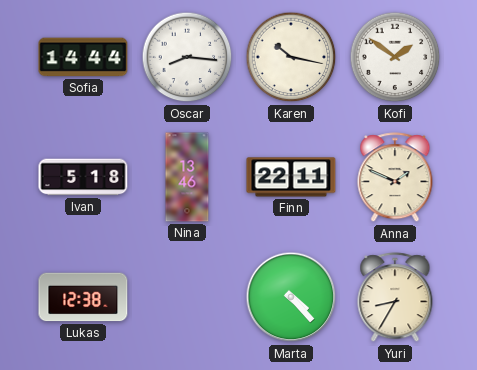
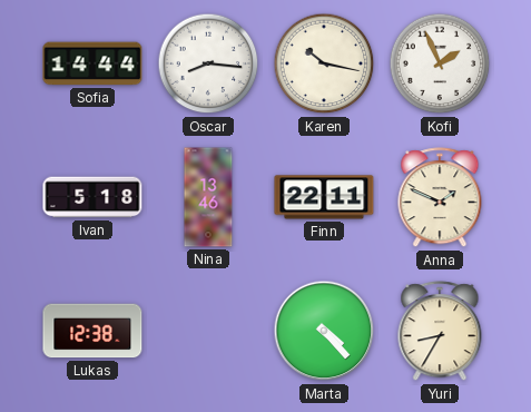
Kofi: 1:51 -> 1:56 (440, 63)
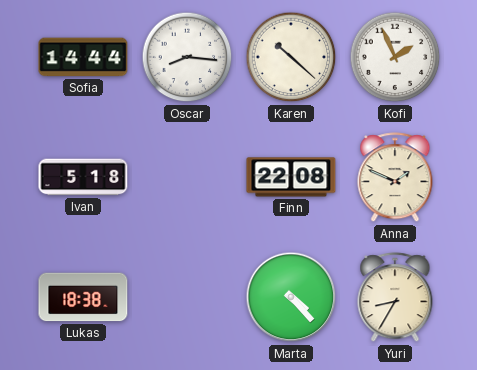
Karen: 10:17 -> 10:22 (291, 57)
Nina: 13:46 -> none (208, 197)
Finn: 22:11 -> 22:08 (291, 177)
Lukas: 12:38 -> 18:38 (83, 297)
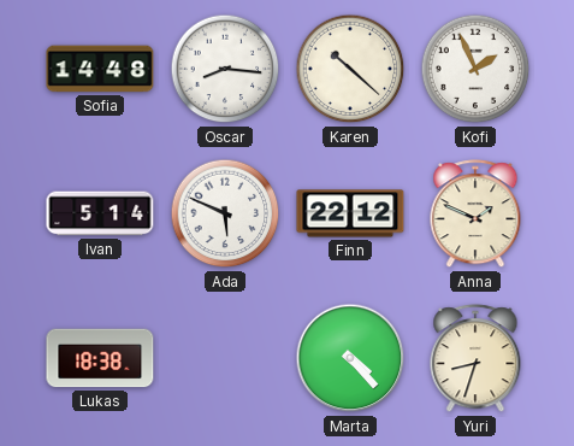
Sofia: 14:44 -> 14:48 (100, 69)
Ivan: 5:18 -> 5:14 (100, 213)
Ada: none -> 5:49 (225, 213)
Finn: 22:08 -> 22:12 (350, 213)
Yuri: 8:35 -> 8:33 (475, 359)
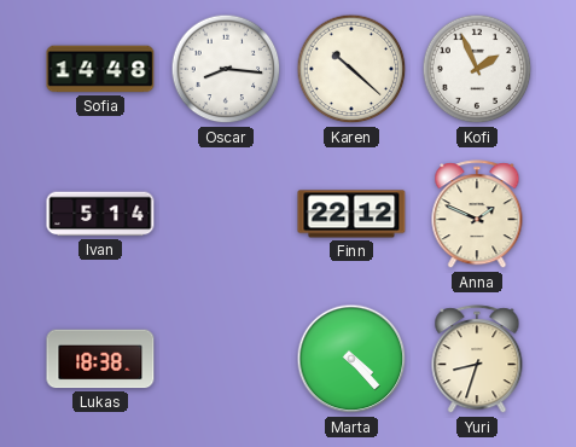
Ada: 5:49 -> none (225, 213)
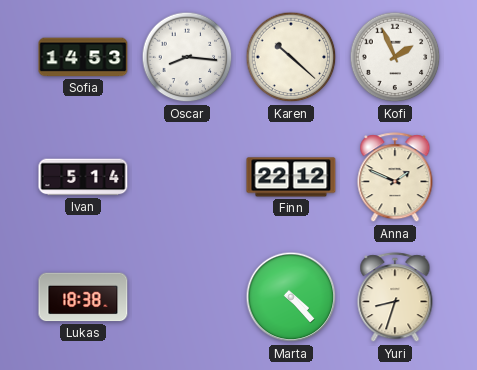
Sofia: 14:48 -> 14:53 (83, 57)
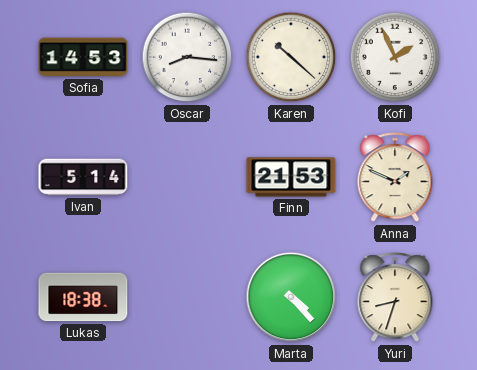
Finn: 22:12 -> 21:53 (291, 177)
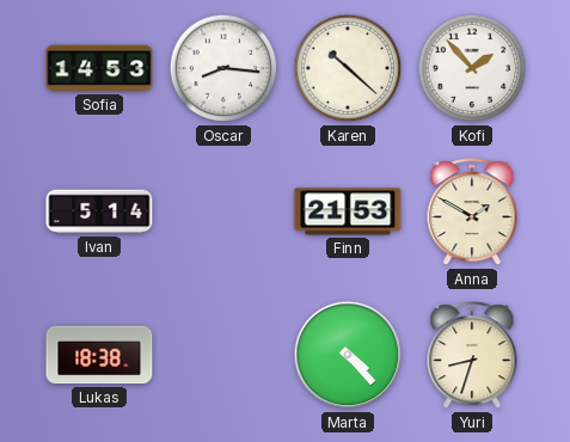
Kofi: 1:56 -> 1:53 (472, 68)
Anna: 1:49 -> 1:50 (472, 213)
